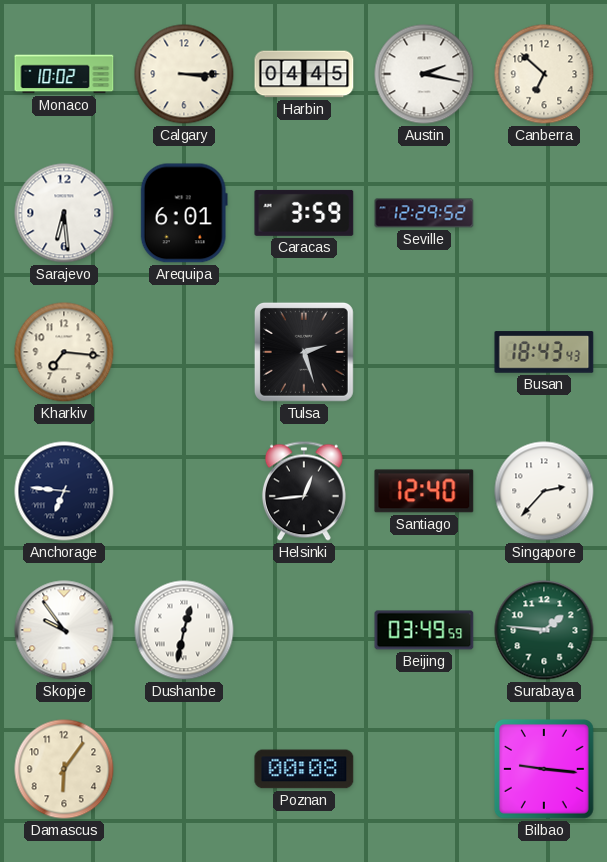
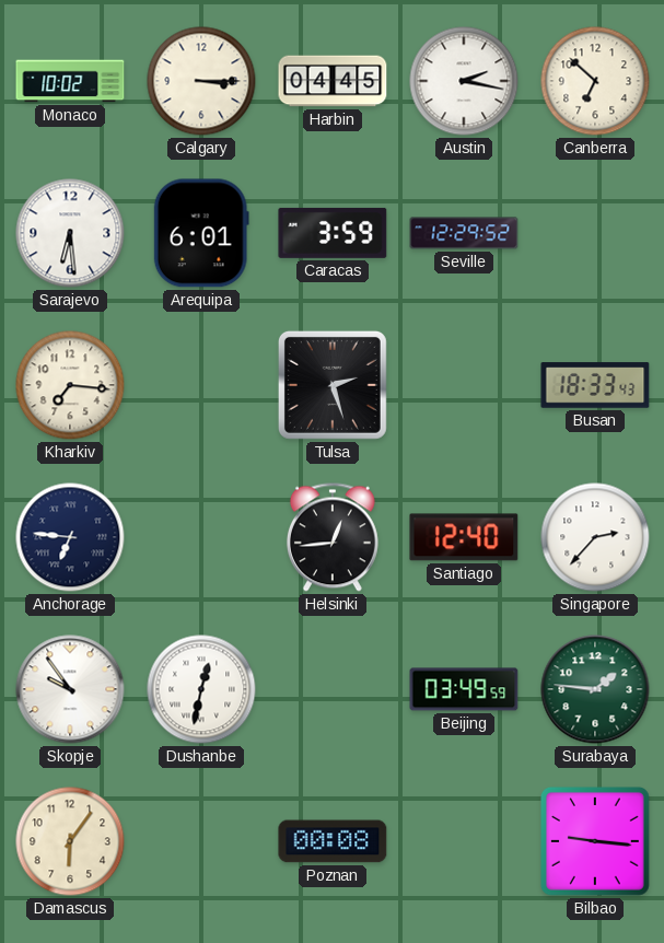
Busan: 18:43 -> 18:33 (595, 385)
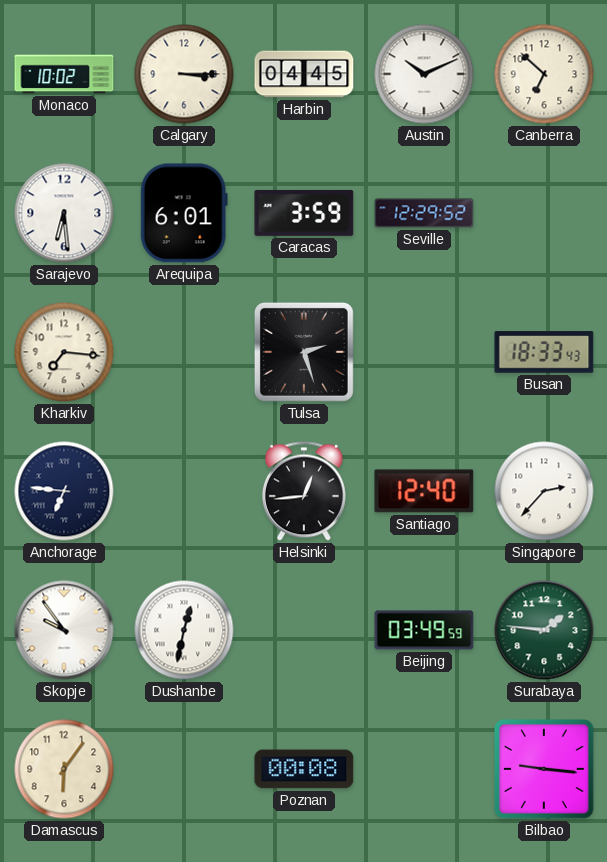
Austin: 2:17 -> 10:11 (424, 74)
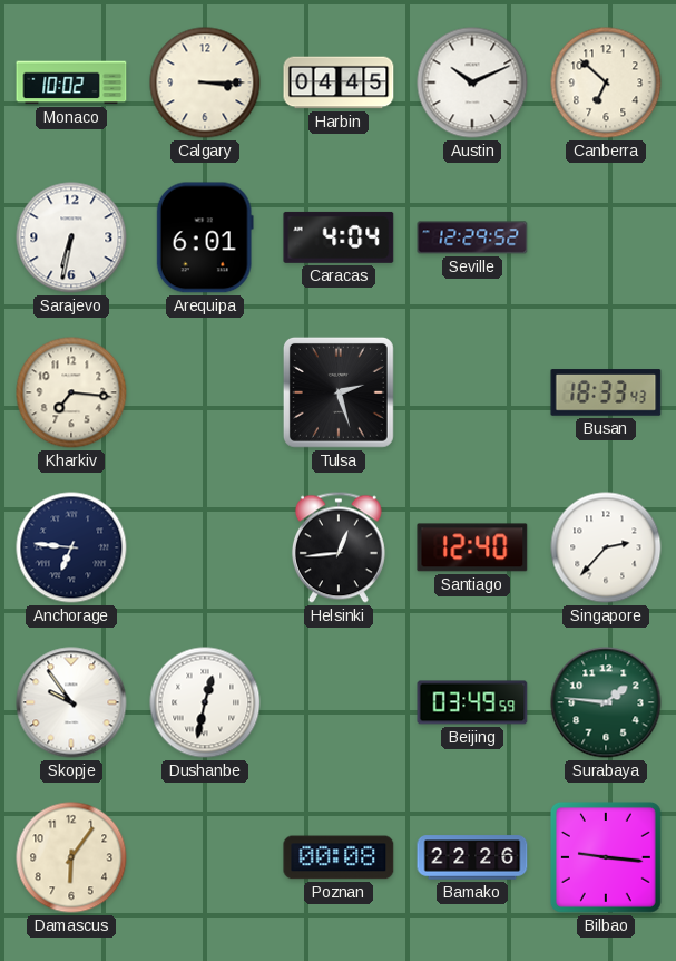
Sarajevo: 6:29 -> 6:32 (71, 237)
Caracas: 3:59 -> 4:04 (339, 237)
Bamako: none -> 22:26 (472, 857)
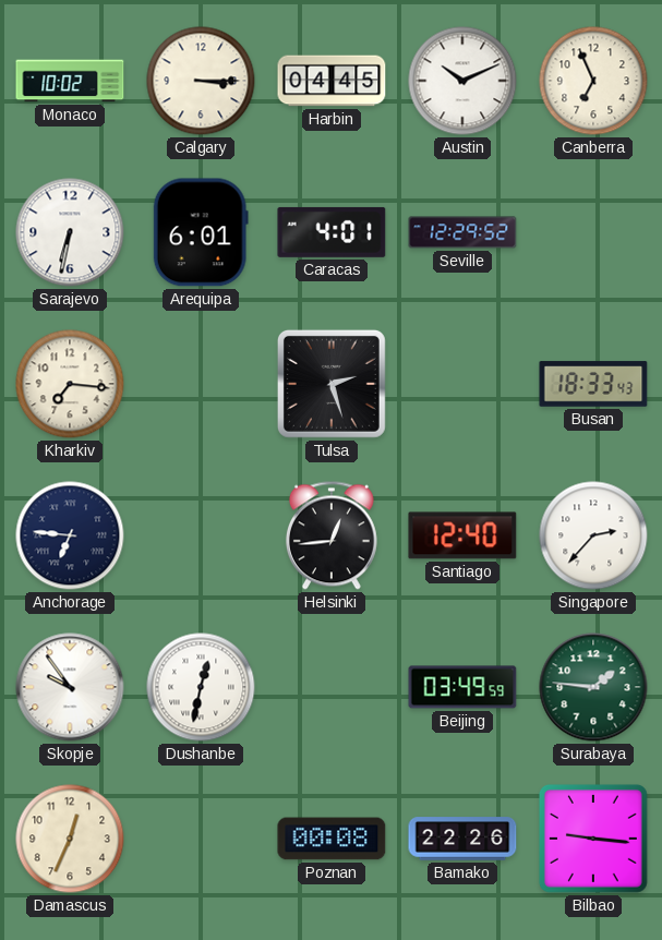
Canberra: 6:52 -> 6:56 (593, 81)
Caracas: 4:04 -> 4:01 (332, 232)
Damascus: 6:06 -> 12:34 (70, 839)
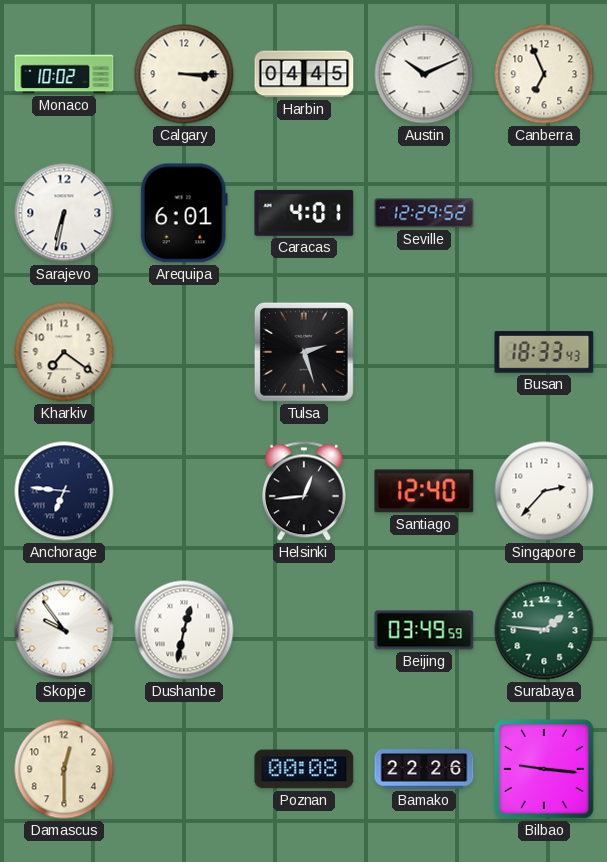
Kharkiv: 7:16 -> 7:21 (64, 352)
Damascus: 12:34 -> 12:30 (64, 769)
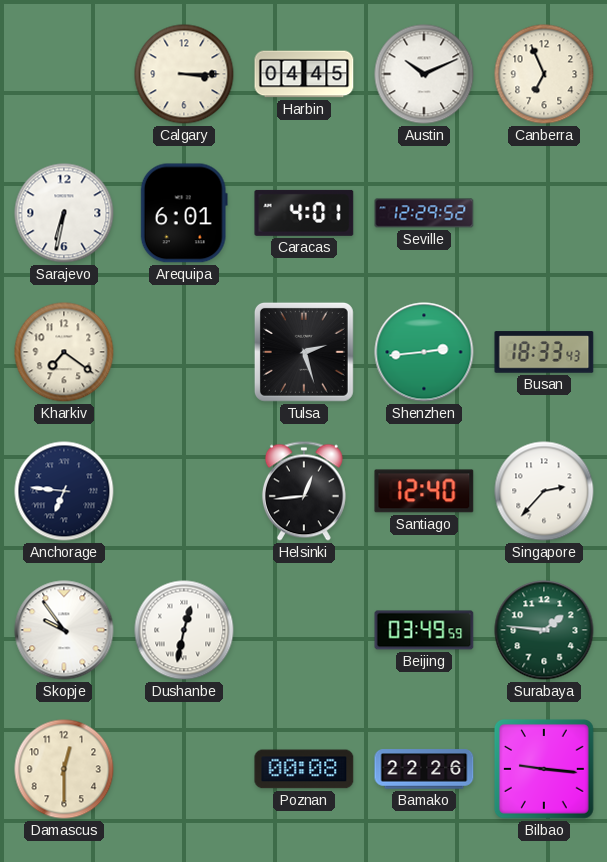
Monaco: 10:02 -> none (64, 74)
Shenzhen: none -> 2:44 (424, 352)
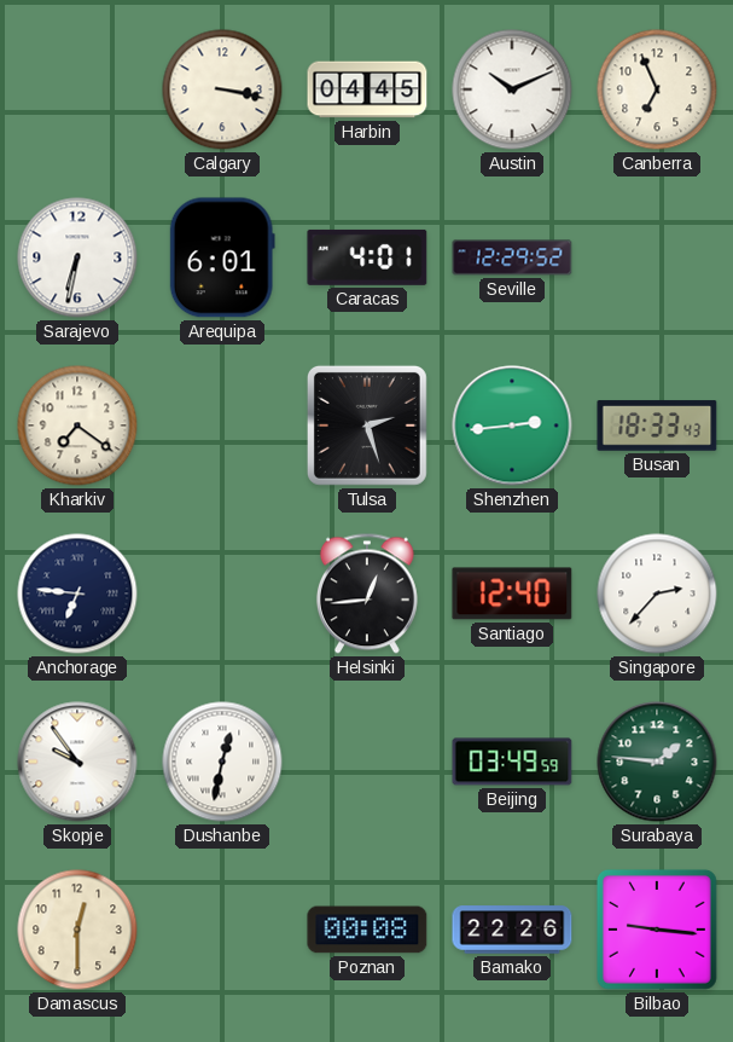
Calgary: 3:15 -> 3:17 (222, 89)
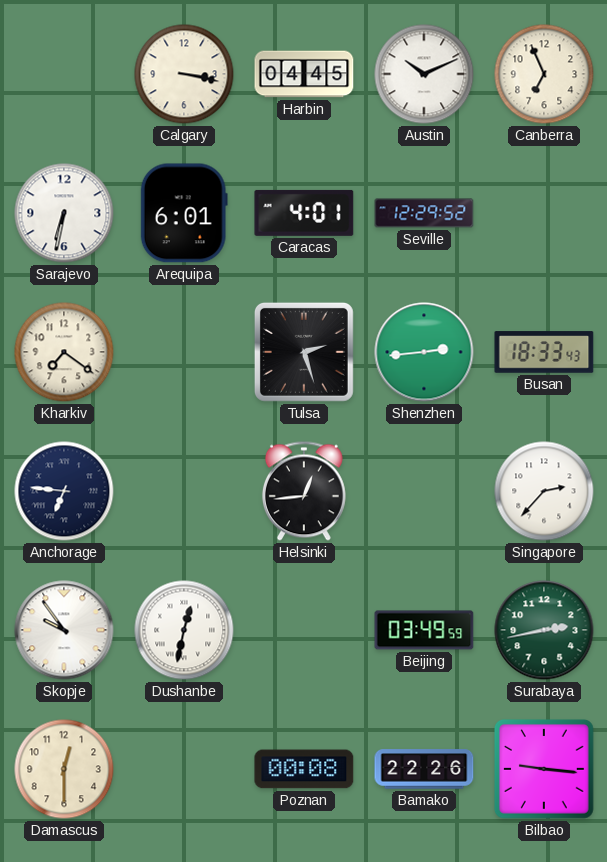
Santiago: 12:40 -> none (512, 594)
Surabaya: 1:46 -> 2:43 (544, 630)
